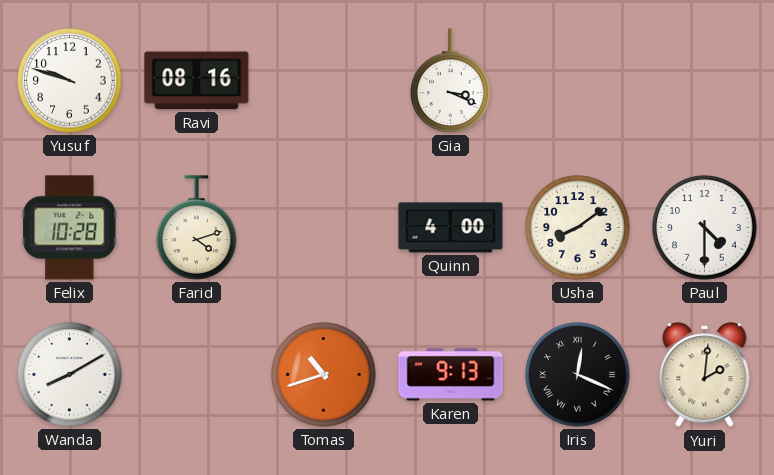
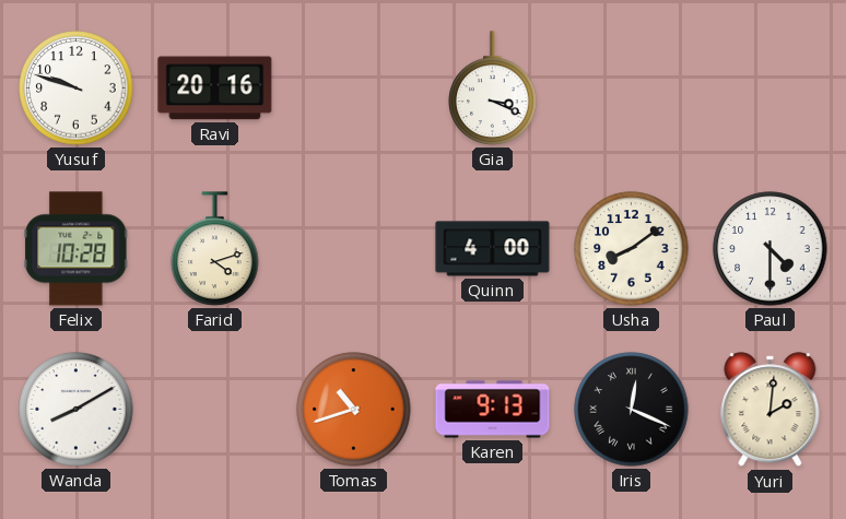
Ravi: 08:16 -> 20:16 (215, 89)
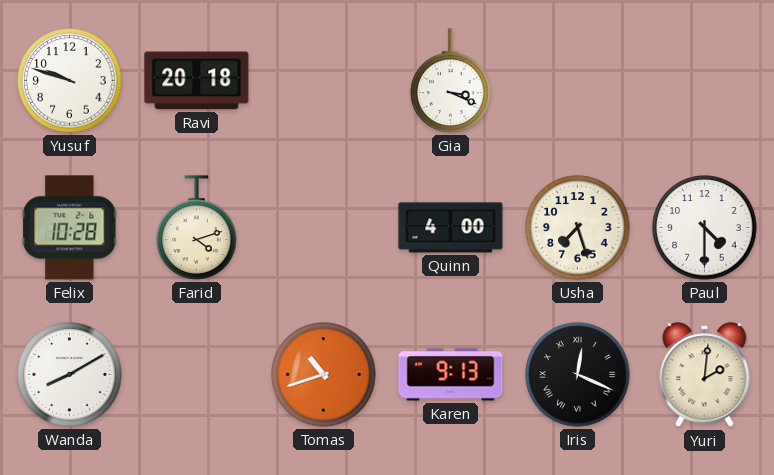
Ravi: 20:16 -> 20:18 (197, 81)
Usha: 8:09 -> 7:27 (578, 228)
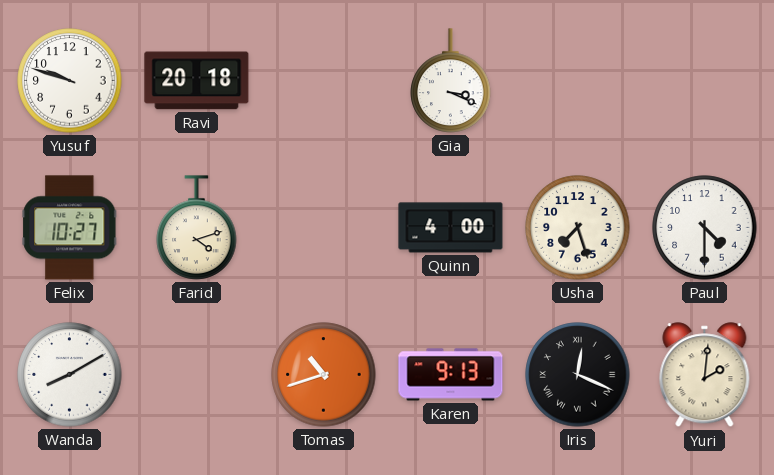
Felix: 10:28 -> 10:27 (70, 228)
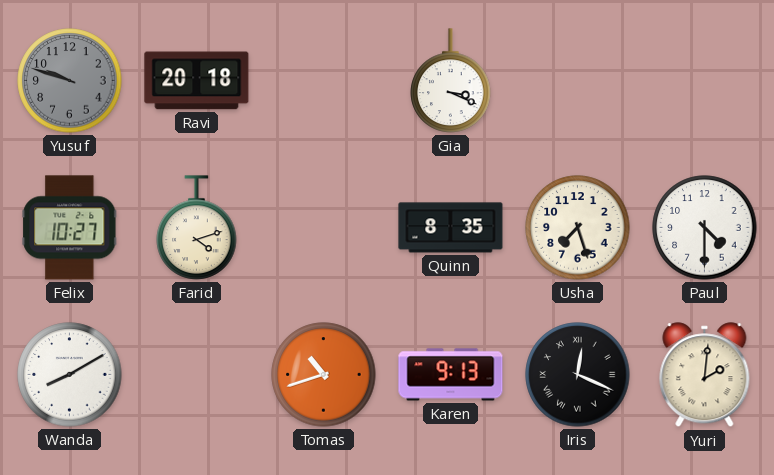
Yusuf dial: white -> grey (70, 81)
Quinn: 4:00 -> 8:35 (451, 228)
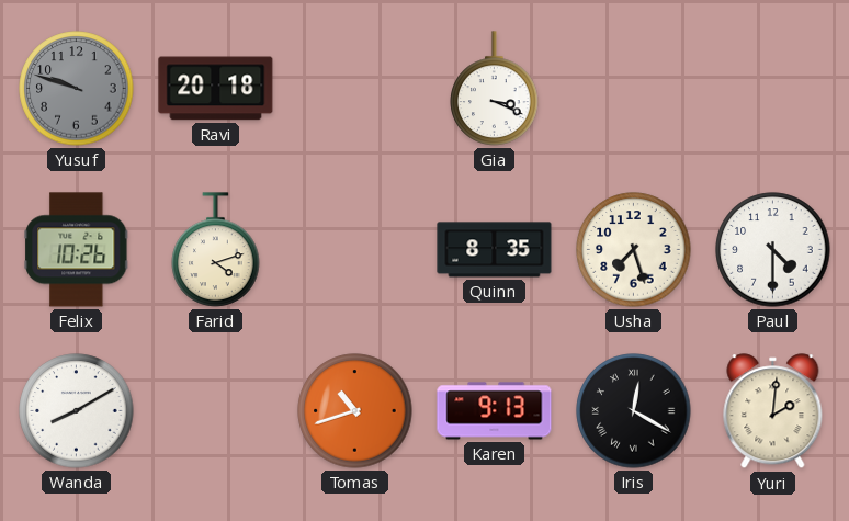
Felix: 10:27 -> 10:26 (77, 250)
Iris: 12:19 -> 12:20 (634, 411)
